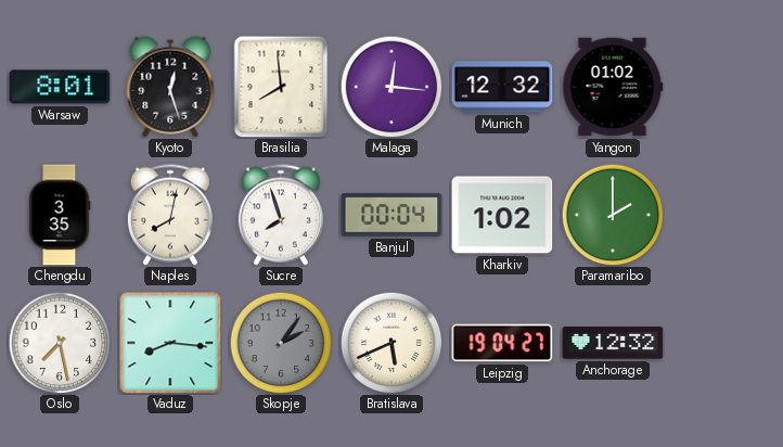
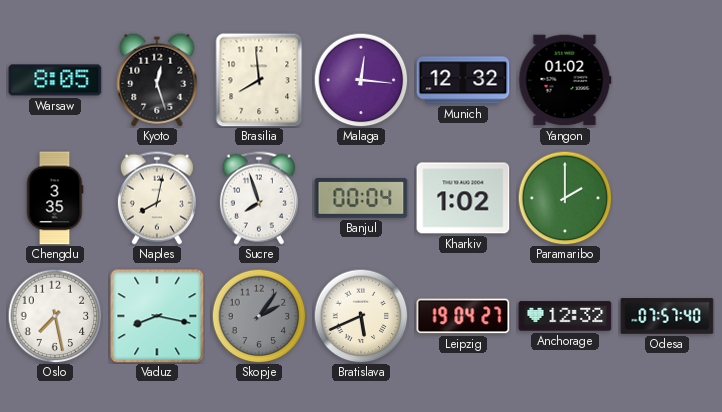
Warsaw: 8:01 -> 8:05 (55, 80)
Vaduz: 8:16 -> 8:17 (157, 316)
Odesa: none -> 07:57 (667, 316)
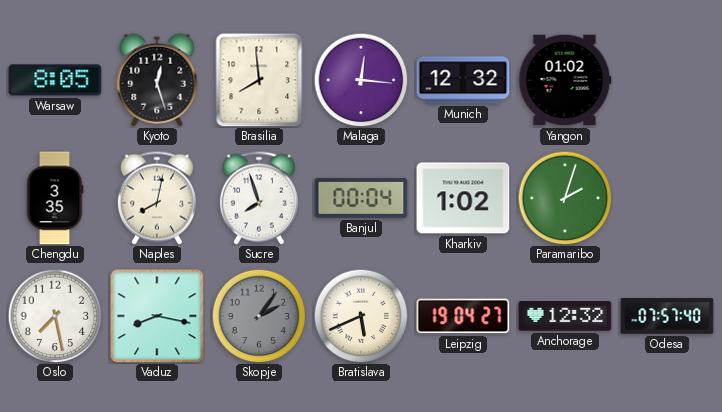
Paramaribo: 2:00 -> 2:03 (565, 198)
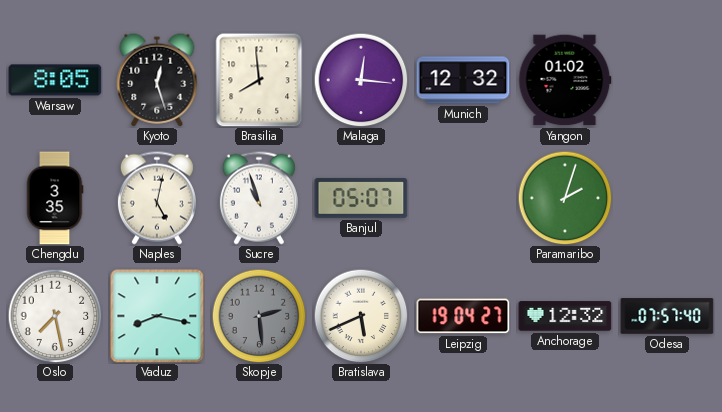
Naples: 8:02 -> 5:02 (157, 198)
Sucre: 7:57 -> 10:57 (259, 198)
Banjul: 00:04 -> 05:07 (361, 198)
Kharkiv: 1:02 -> none (463, 198)
Skopje: 2:06 -> 2:29 (259, 316)
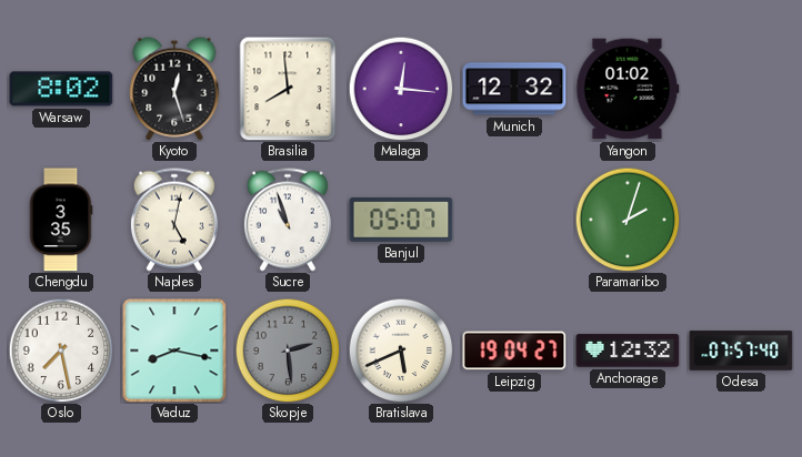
Warsaw: 8:05 -> 8:02 (61, 89)
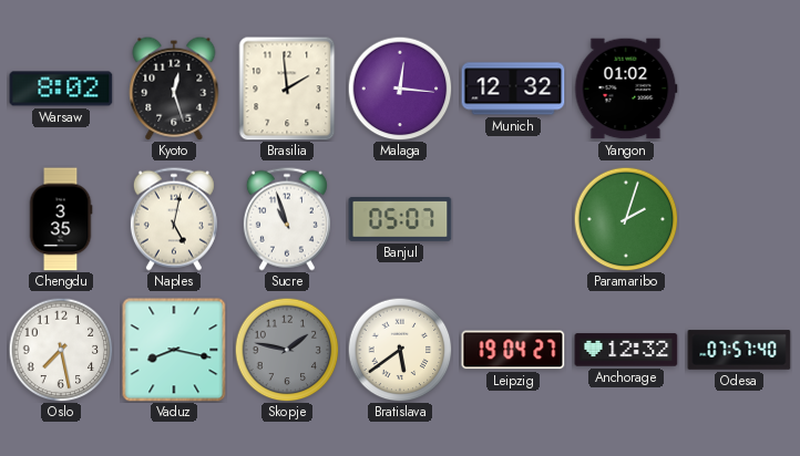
Brasilia: 7:59 -> 1:59 (287, 89)
Skopje: 2:29 -> 1:47 (287, 350)
Bratislava: 5:41 -> 5:39 (400, 350)
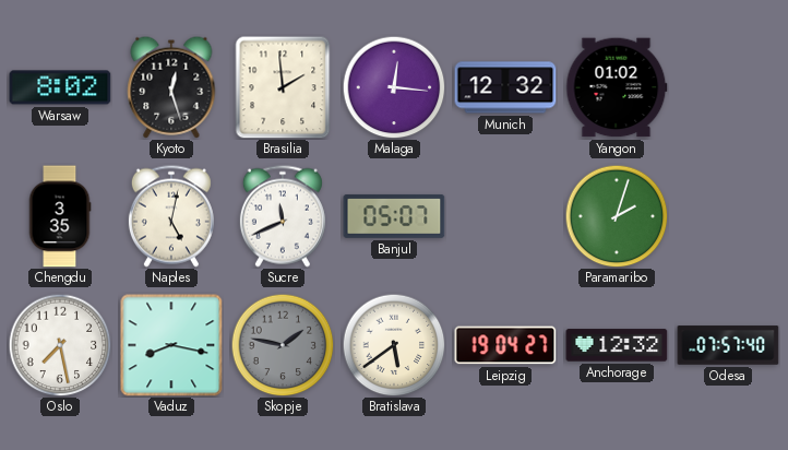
Sucre: 10:57 -> 11:41 (283, 216)
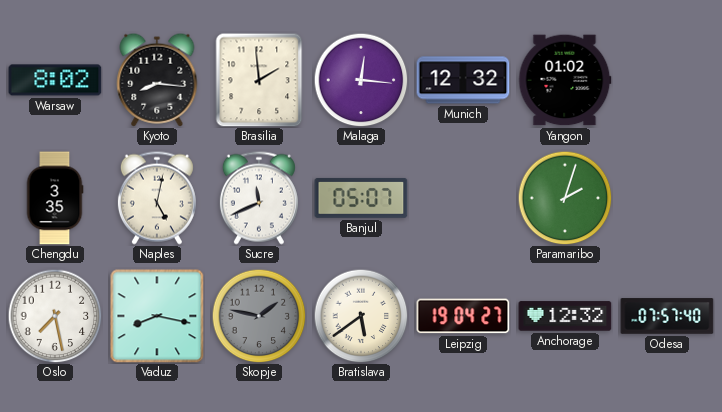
Kyoto: 12:27 -> 8:16 (157, 80)
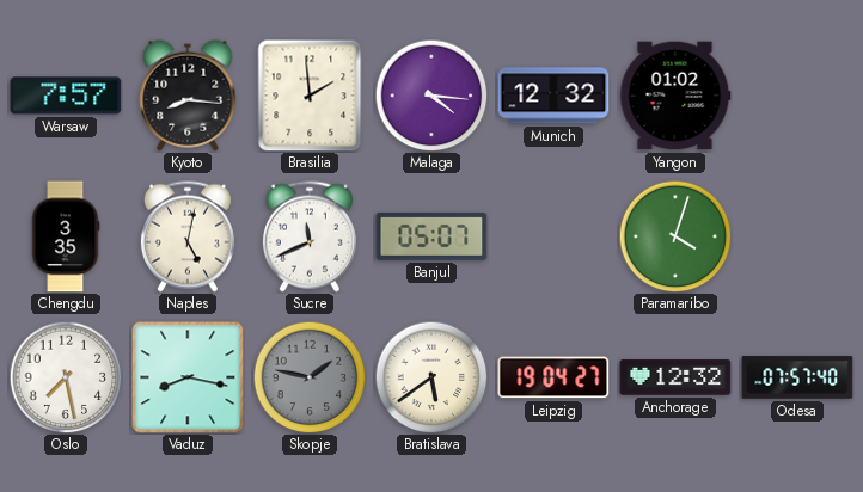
Warsaw: 8:02 -> 7:57 (66, 96)
Malaga: 12:16 -> 4:16 (431, 96)
Paramaribo: 2:03 -> 4:03 (675, 236)
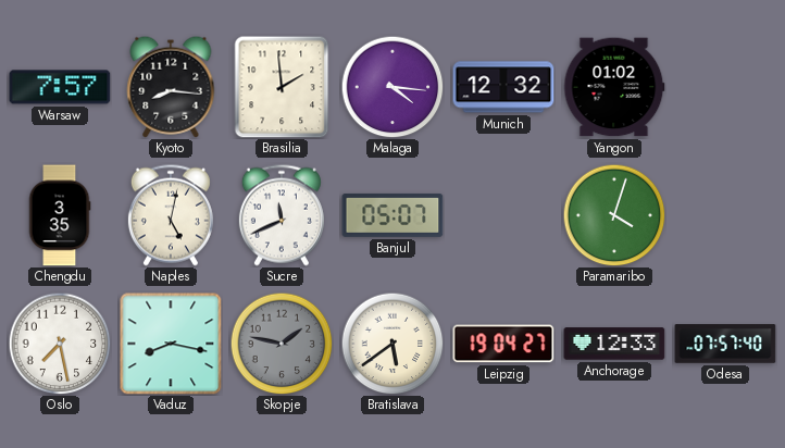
Anchorage: 12:32 -> 12:33 (614, 344)
